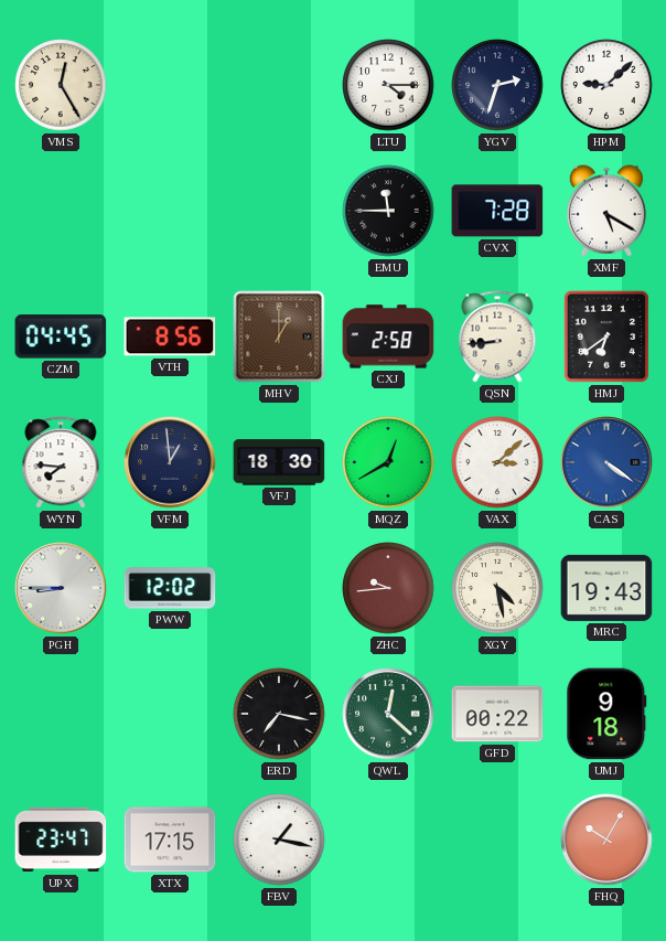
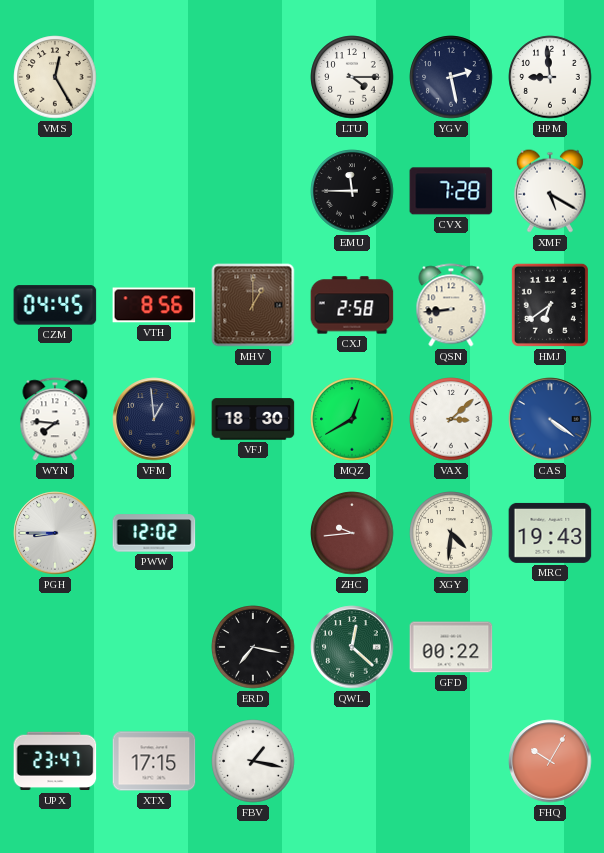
YGV: 2:33 -> 2:28 (451, 77)
HPM: 9:08 -> 8:59 (550, 77)
XGY: 4:28 -> 4:31 (451, 533)
UMJ: 9:18 -> none (606, 714)
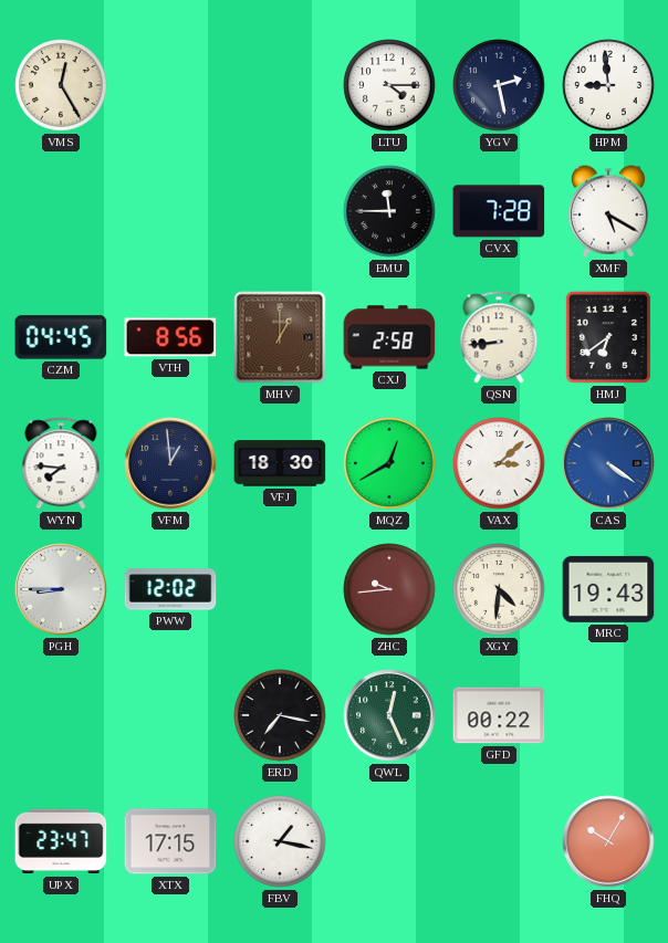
QWL: 12:22 -> 12:26 (389, 715)
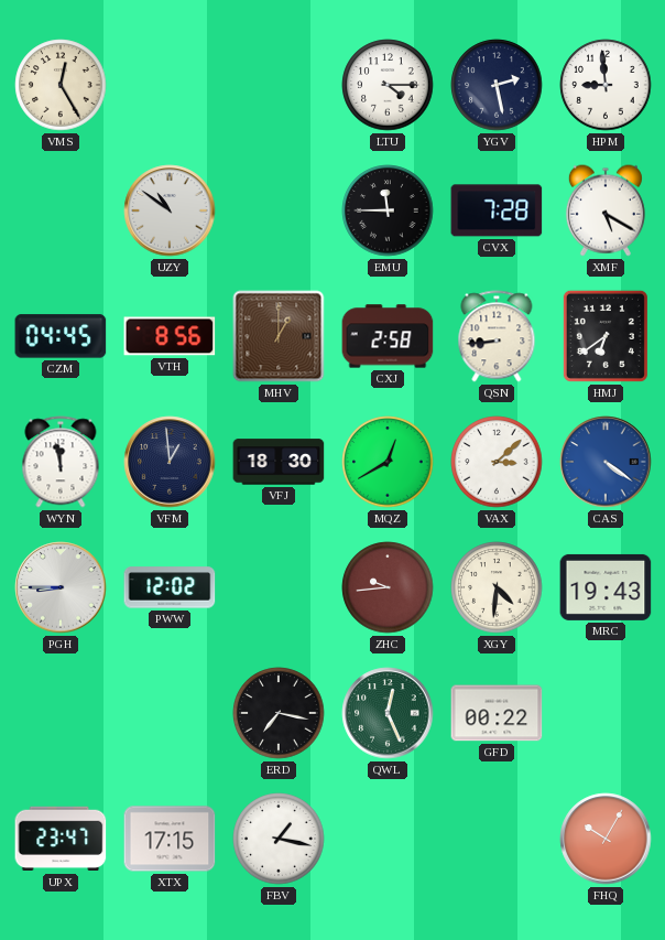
UZY: none -> 10:51 (170, 210)
WYN: 7:46 -> 11:58 (61, 462)
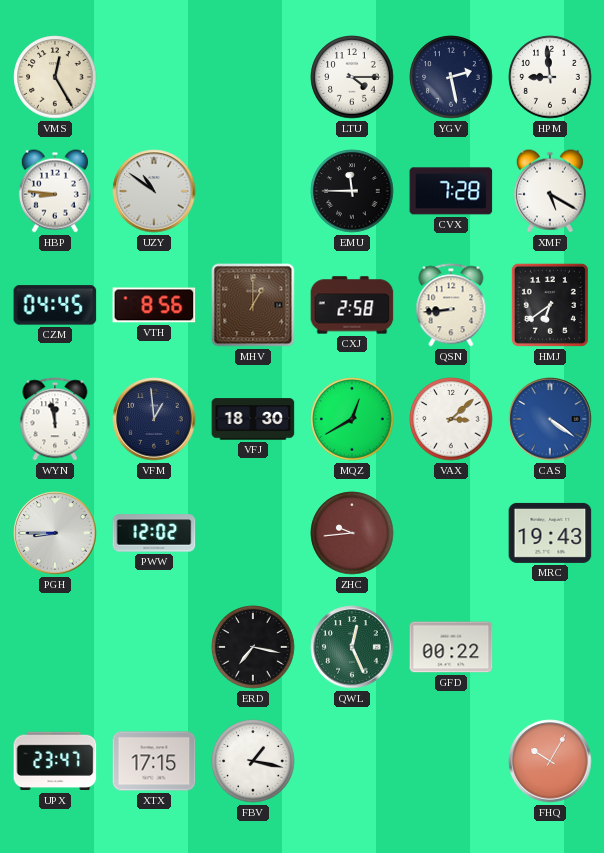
HBP: none -> 8:46 (55, 191)
XGY: 4:31 -> none (497, 587)
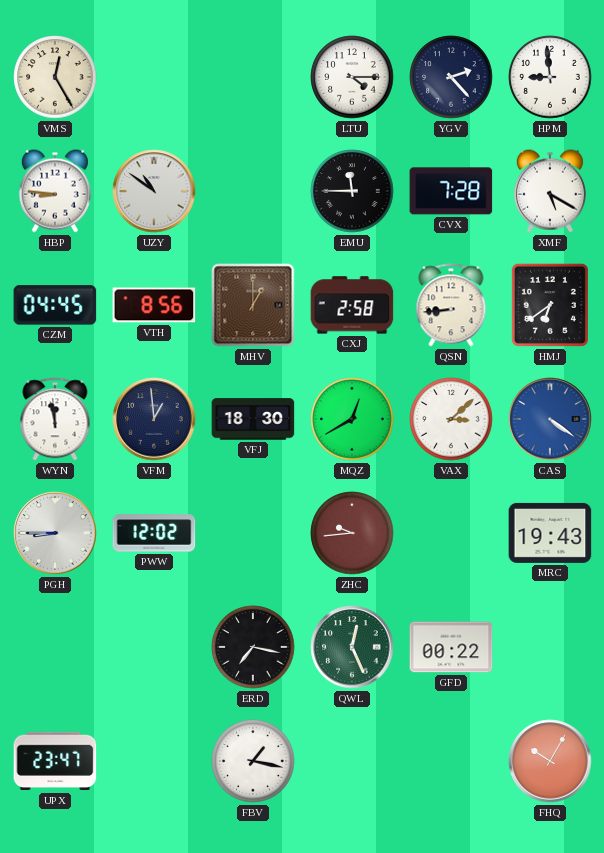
YGV: 2:28 -> 2:23 (451, 77)
XTX: 17:15 -> none (154, 761)
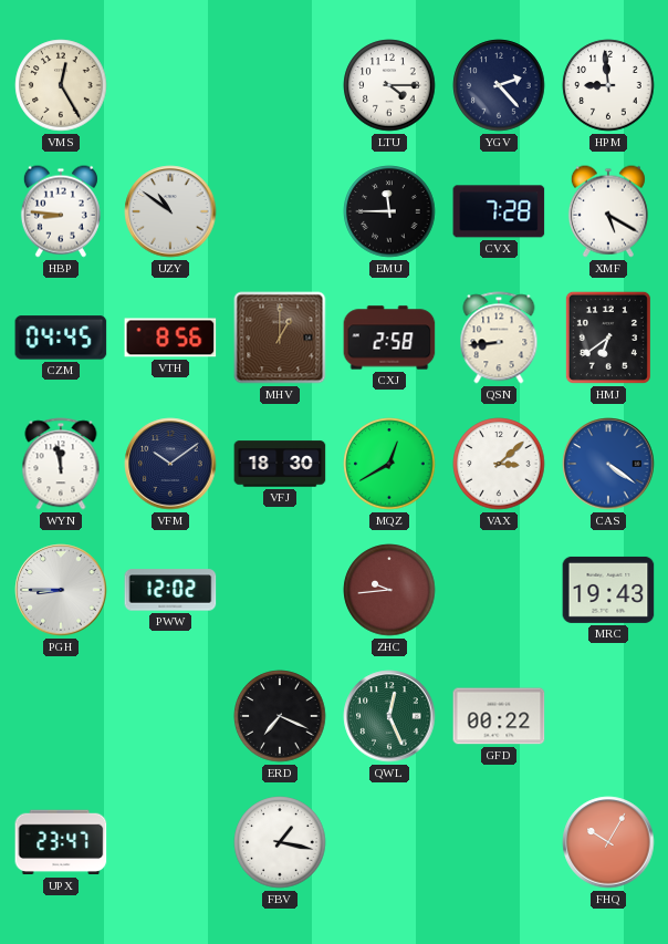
VFM: 12:59 -> 10:09 (170, 464)
ERD: 7:17 -> 7:19 (280, 716)
